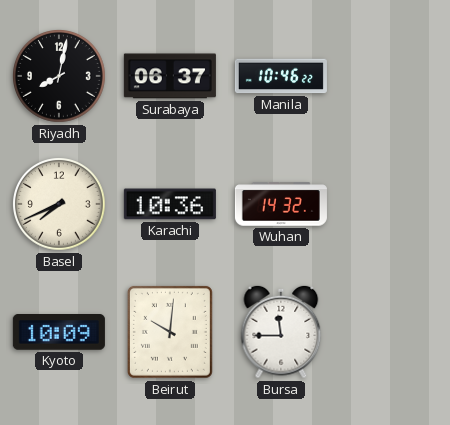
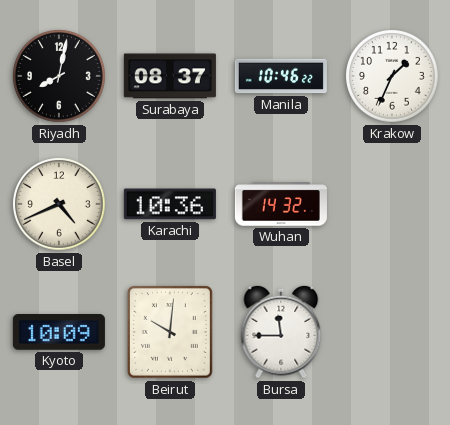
Surabaya: 06:37 -> 08:37 (170, 76)
Krakow: none -> 1:34 (393, 77)
Basel: 7:41 -> 4:41 (60, 205)
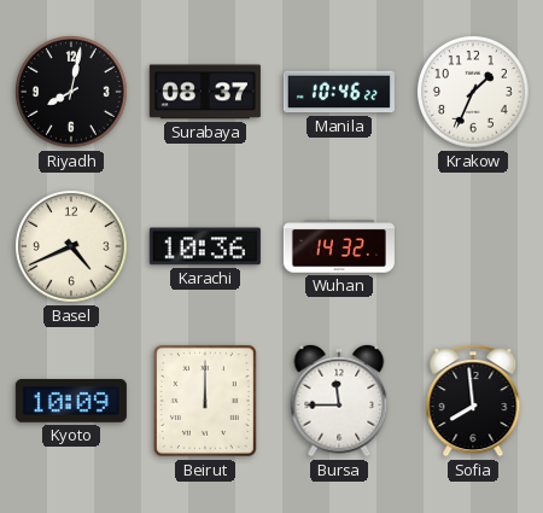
Beirut: 10:01 -> 12:00 (205, 401)
Sofia: none -> 7:59 (473, 402)
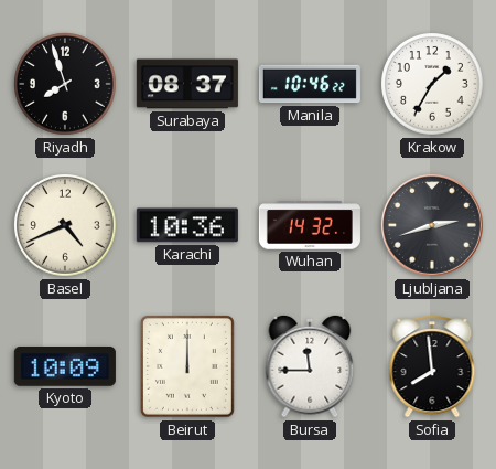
Riyadh: 8:02 -> 7:57 (66, 85)
Krakow: 1:34 -> 1:35 (433, 85)
Ljubljana: none -> 2:42 (432, 225)
